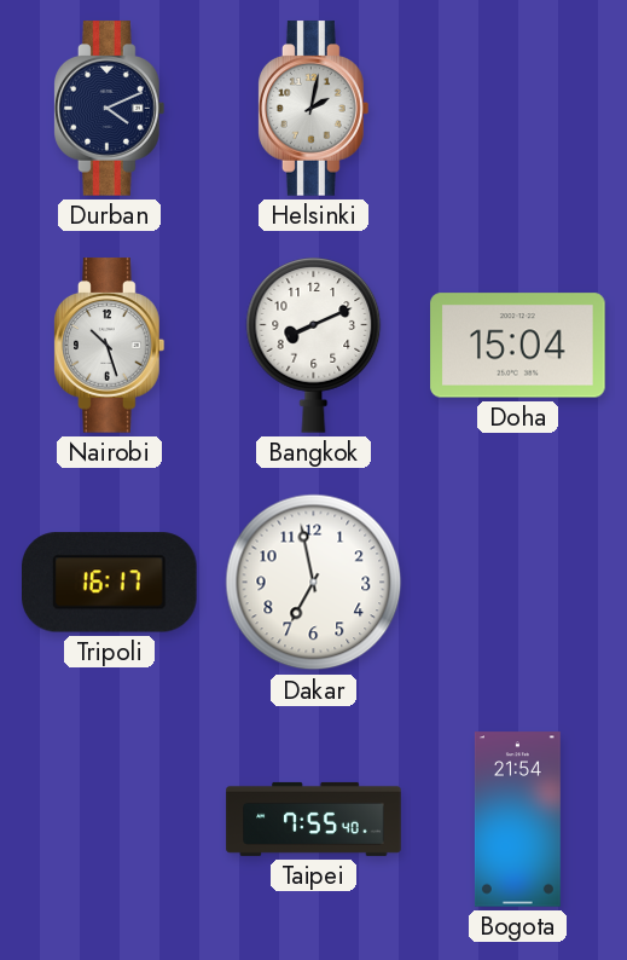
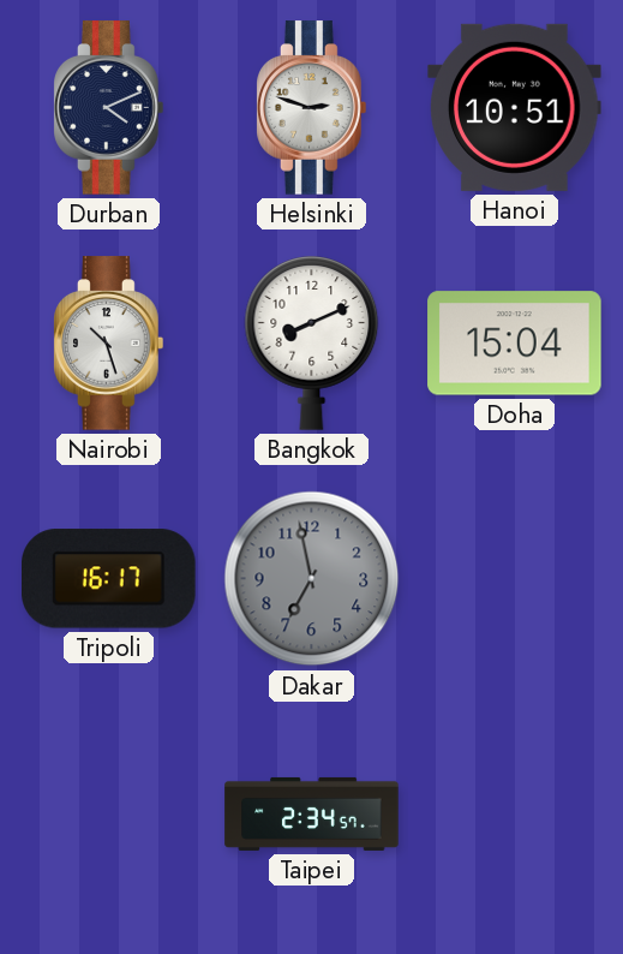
Helsinki: 2:02 -> 2:48 (312, 108)
Hanoi: none -> 10:51 (515, 107)
Dakar dial: white -> grey (312, 579)
Taipei: 7:55 -> 2:34 (312, 813)
Bogota: 21:54 -> none (517, 820)
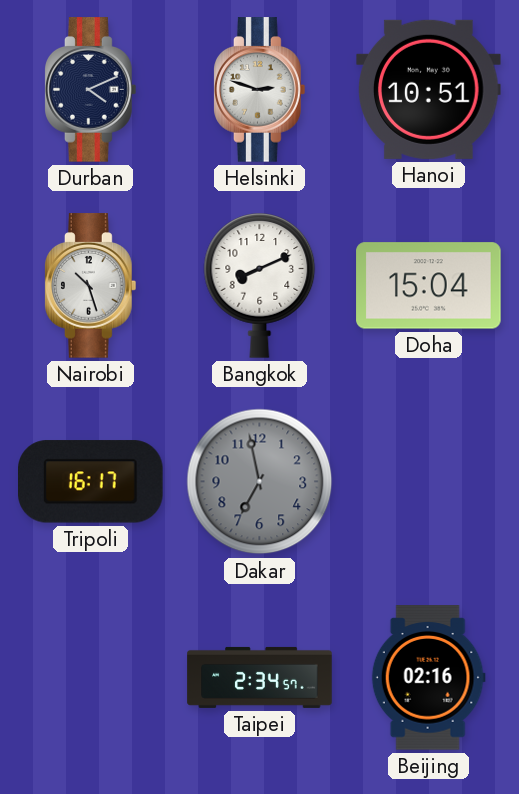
Beijing: none -> 02:16 (428, 678)
